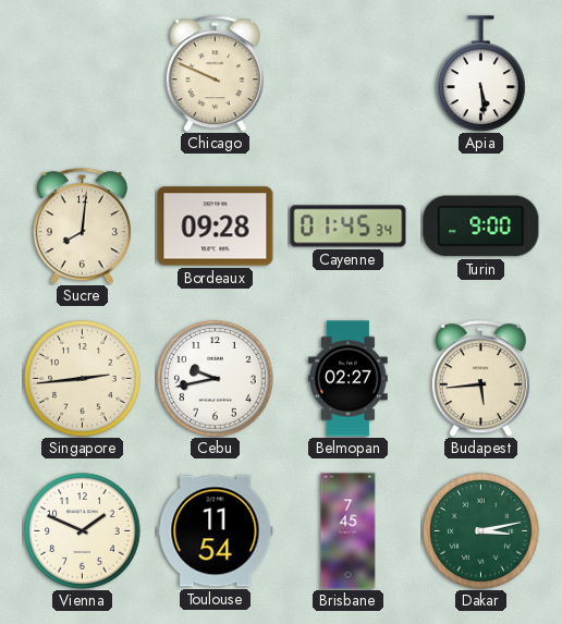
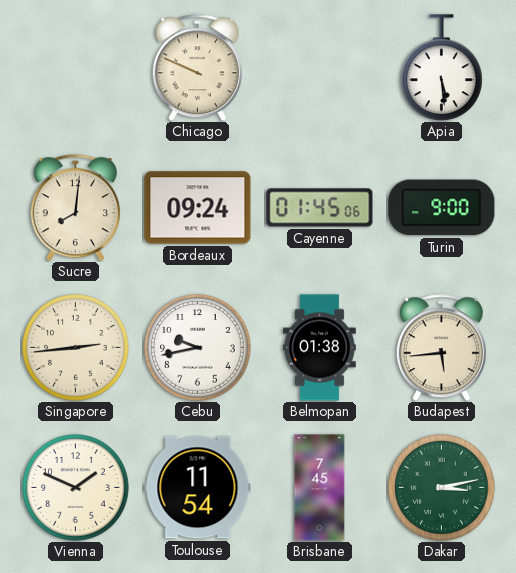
Bordeaux: 09:28 -> 09:24 (198, 208)
Cayenne: 01:45:34 -> 01:45:06 (320, 208)
Belmopan: 02:27 -> 01:38 (320, 348)
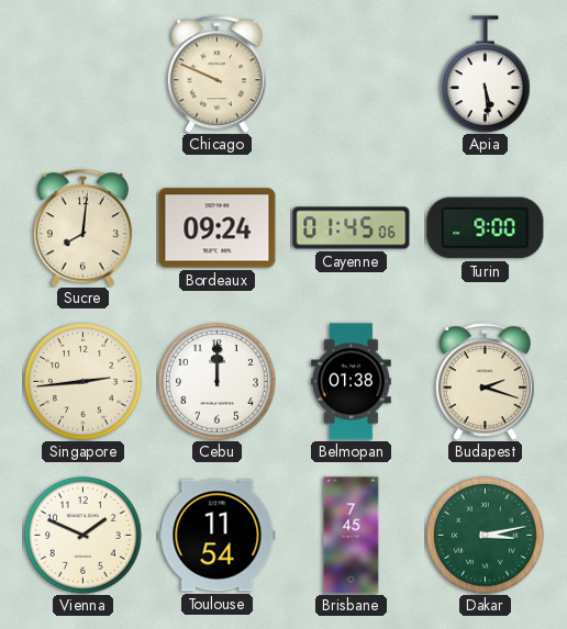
Cebu: 9:43 -> 12:00 (218, 382)
Budapest: 5:44 -> 2:18 (485, 382)
